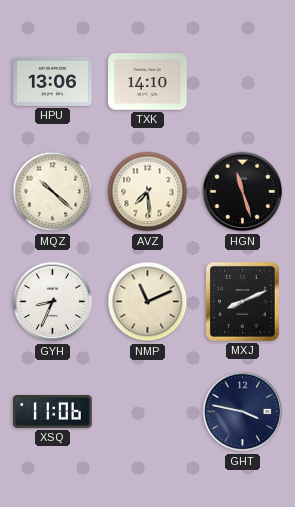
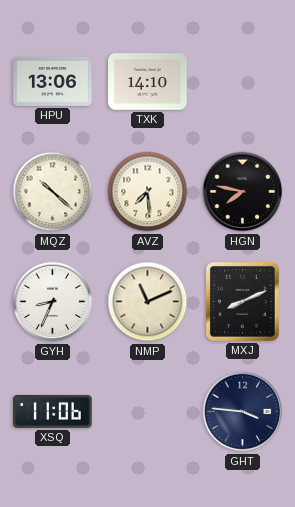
HGN: 11:27 -> 7:47 (243, 192)
GHT: 3:47 -> 3:46 (243, 412)
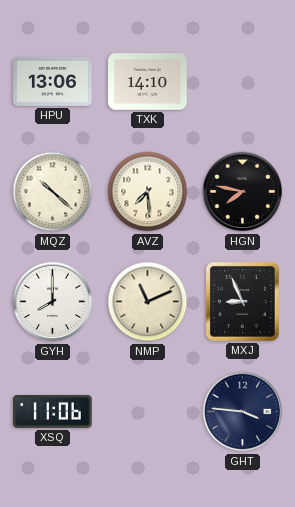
GYH: 8:34 -> 8:00 (53, 302)
MXJ: 8:11 -> 8:56 (242, 301)
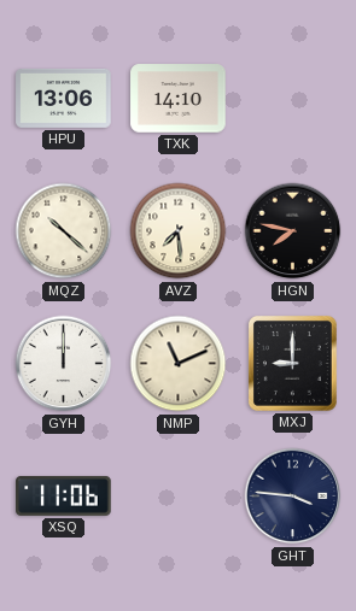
GYH: 8:00 -> 12:00 (64, 364)
MXJ: 8:56 -> 9:00 (292, 363)
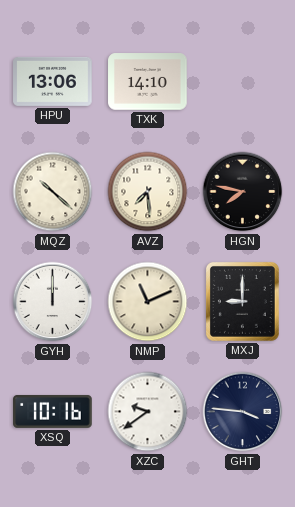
XSQ: 11:06 -> 10:16 (53, 411)
XZC: none -> 9:39 (148, 412)
